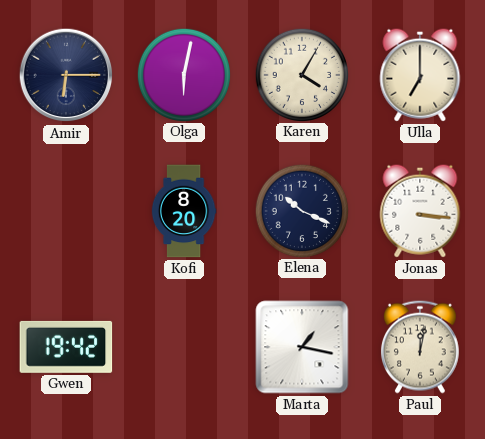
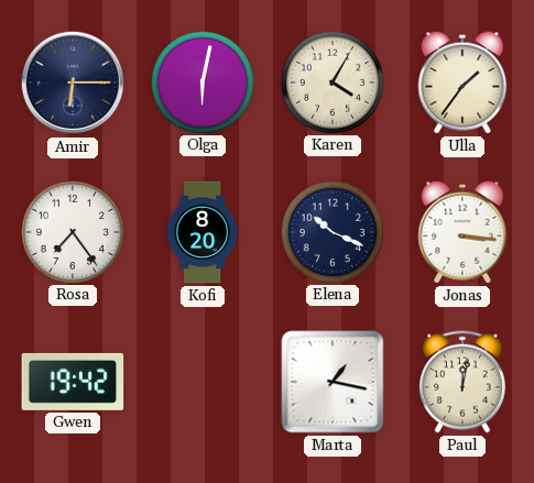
Ulla: 7:00 -> 1:36 (462, 83)
Rosa: none -> 7:24 (72, 231)
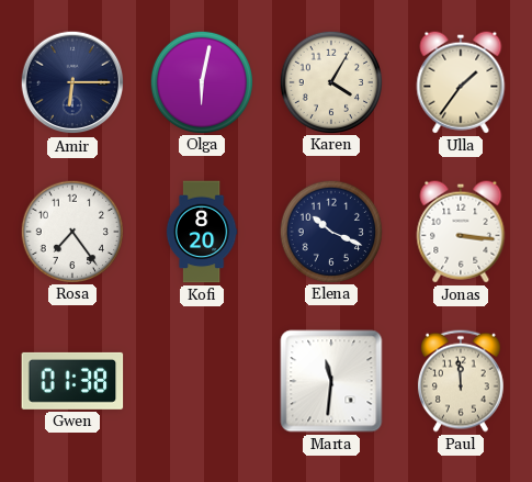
Gwen: 19:42 -> 01:38 (72, 381)
Marta: 1:17 -> 11:31 (331, 381)
Paul: 12:02 -> 11:59 (461, 381)
